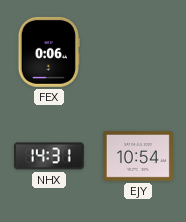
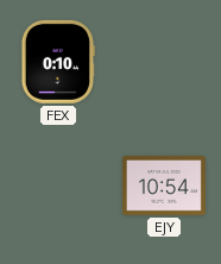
FEX: 0:06 -> 0:10 (58, 62)
NHX: 14:31 -> none (49, 156)
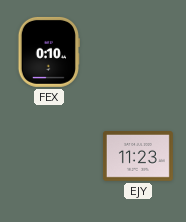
EJY: 10:54 -> 11:23 (138, 157)
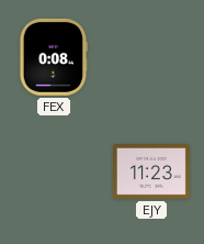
FEX: 0:10 -> 0:08 (54, 57)
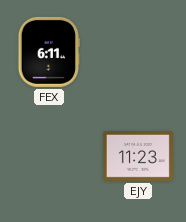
FEX: 0:08 -> 6:11 (49, 52)
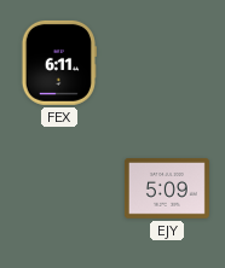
EJY: 11:23 -> 5:09 (167, 190)
